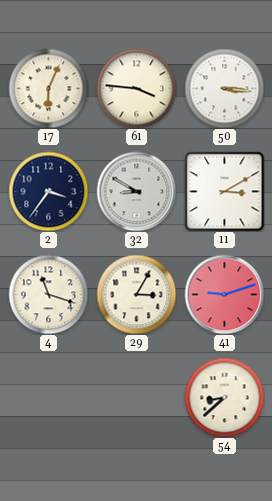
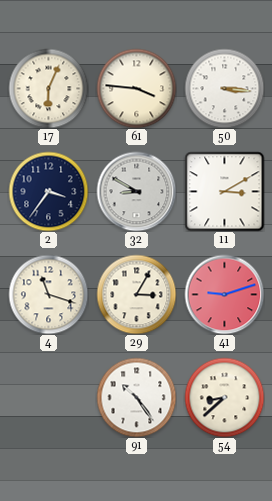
91: none -> 10:24 (136, 397)
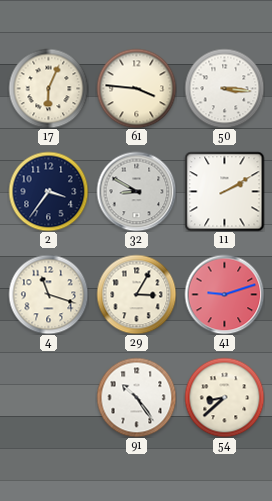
11: 3:10 -> 2:10 (224, 191)
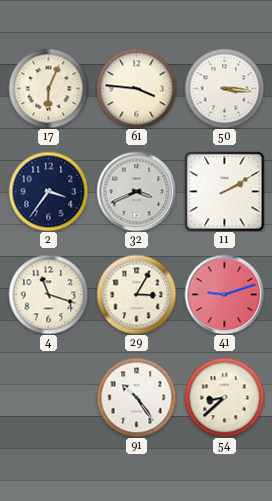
32: 8:50 -> 3:41 (136, 191)
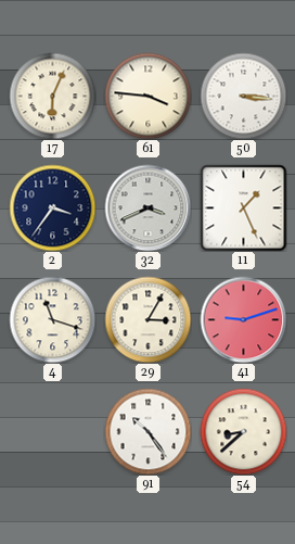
11: 2:10 -> 1:26 (243, 207)
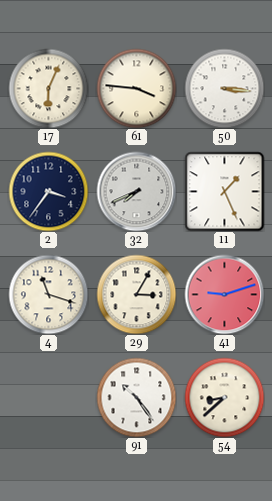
32: 3:41 -> 7:41 (136, 191)
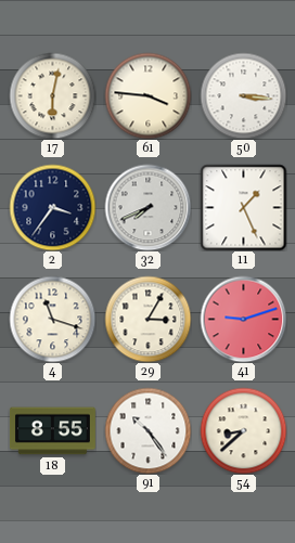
17: 6:04 -> 6:02 (52, 95)
18: none -> 8:55 (52, 431)
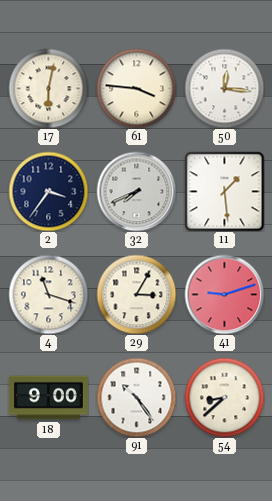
50: 3:16 -> 12:16 (224, 88)
11: 1:26 -> 1:29 (224, 191)
18: 8:55 -> 9:00 (48, 398)
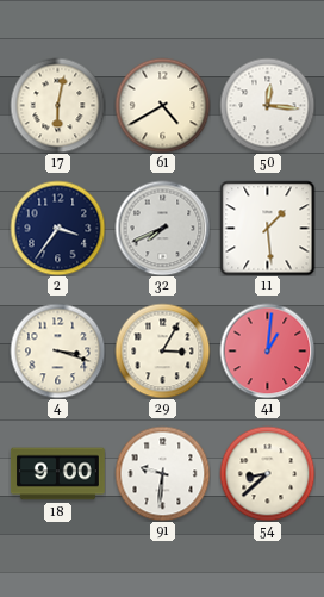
61: 3:46 -> 4:40 (162, 105)
4: 11:18 -> 3:18 (57, 350)
41: 9:12 -> 1:01 (267, 350)
91: 10:24 -> 9:31 (162, 473)
